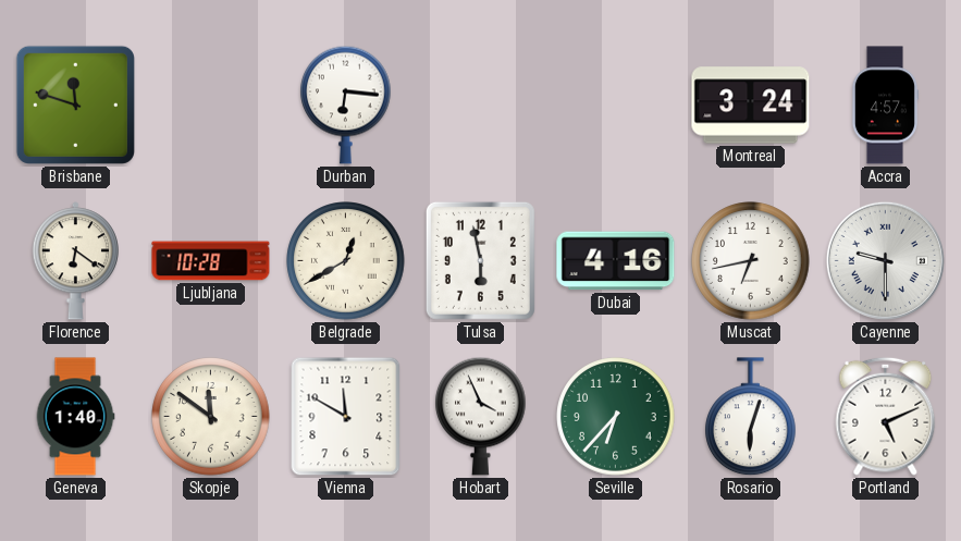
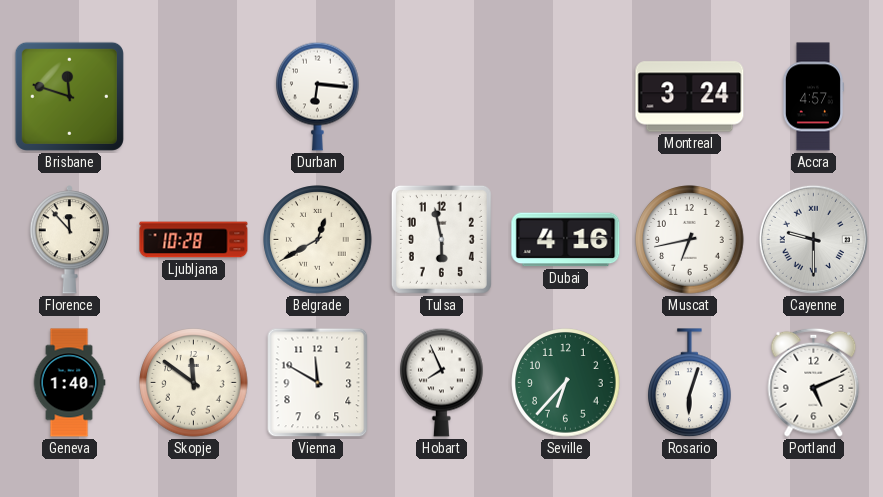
Florence: 6:21 -> 11:53 (69, 240)
Hobart: 3:56 -> 7:56 (442, 382)
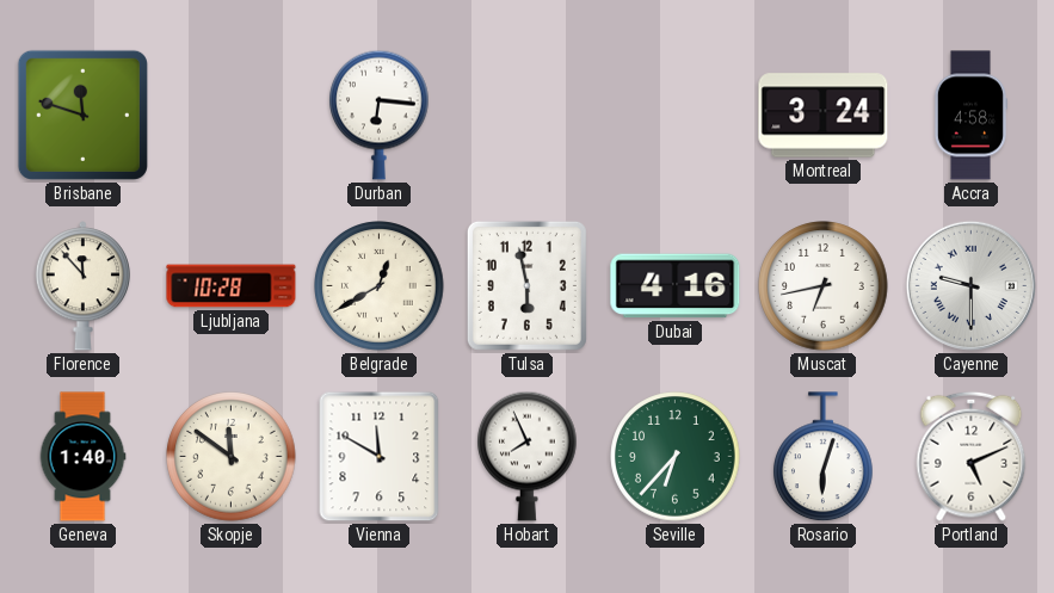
Accra: 4:57 -> 4:58 (969, 116)
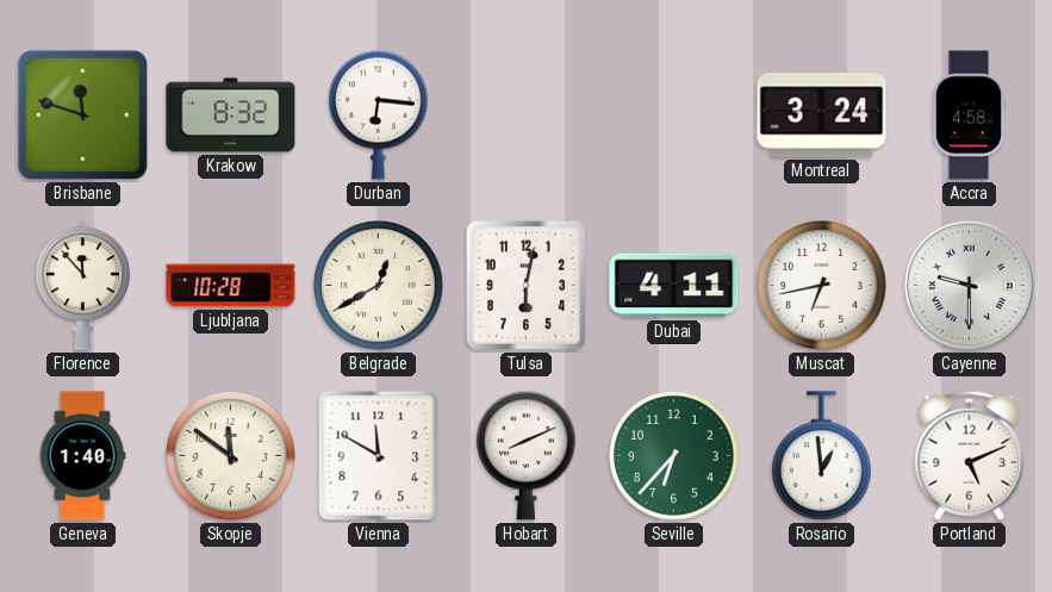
Krakow: none -> 8:32 (231, 116)
Tulsa: 5:58 -> 6:02 (525, 285)
Dubai: 4:16 -> 4:11 (674, 286)
Hobart: 7:56 -> 8:11 (527, 455)
Rosario: 6:03 -> 12:59 (822, 456)
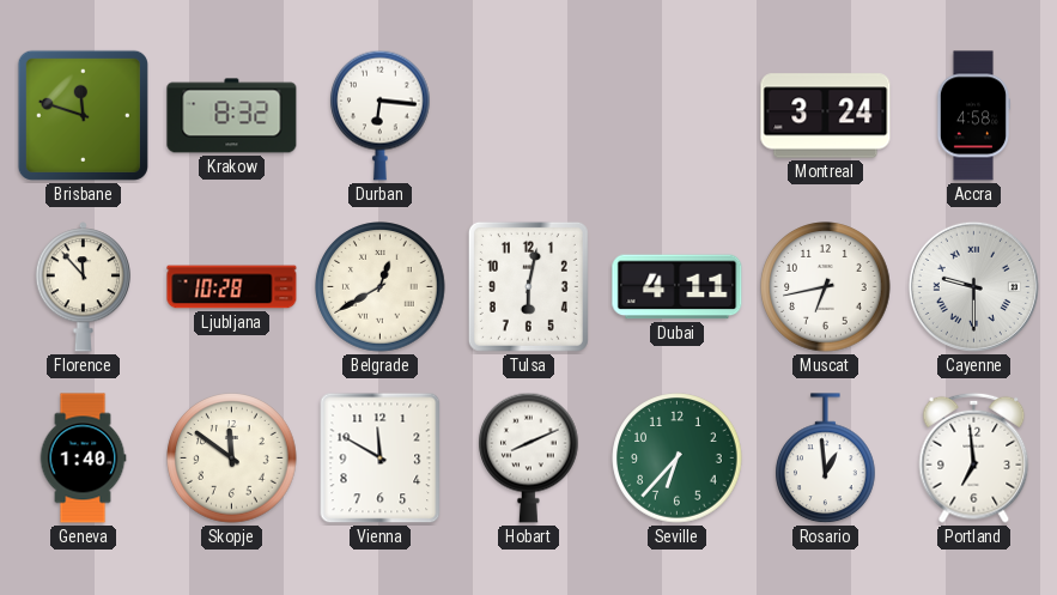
Portland: 5:11 -> 6:59 (974, 457)
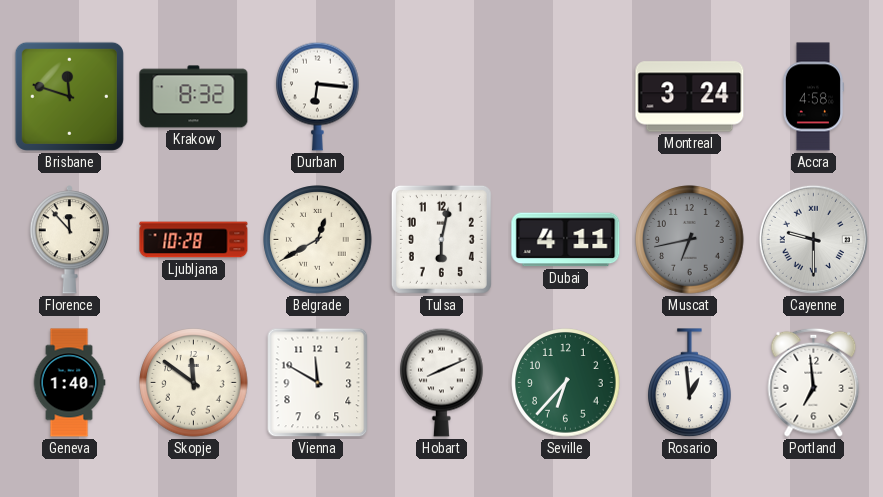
Muscat dial: white -> grey (690, 240)
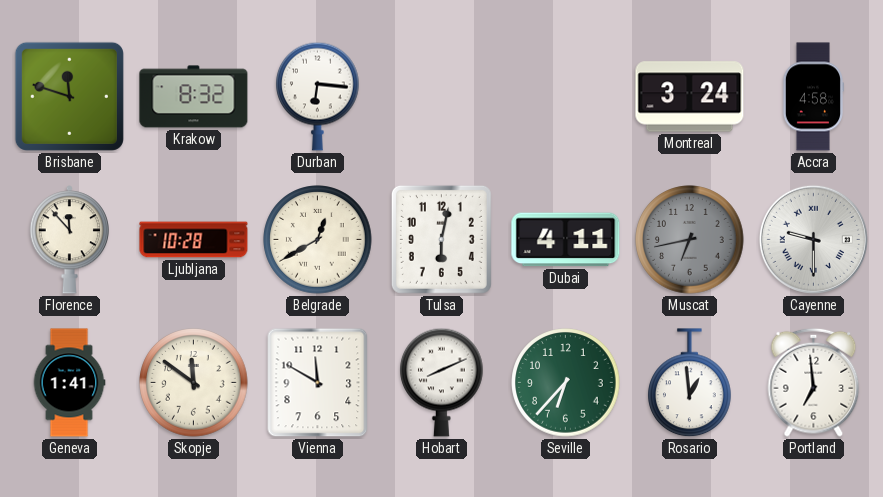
Geneva: 1:40 -> 1:41 (69, 383)
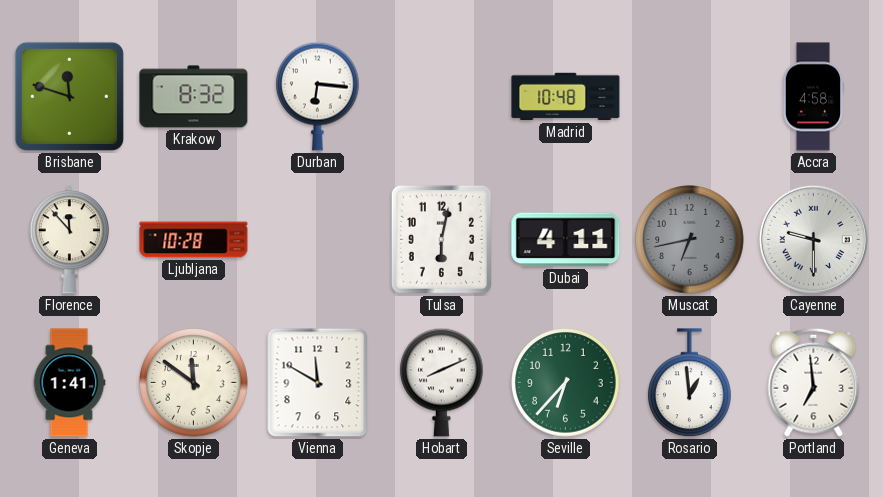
Madrid: none -> 10:48 (566, 97)
Montreal: 3:24 -> none (690, 97)
Belgrade: 12:40 -> none (318, 240)
